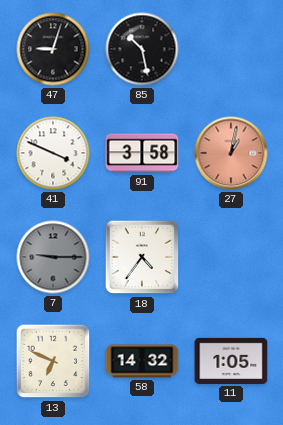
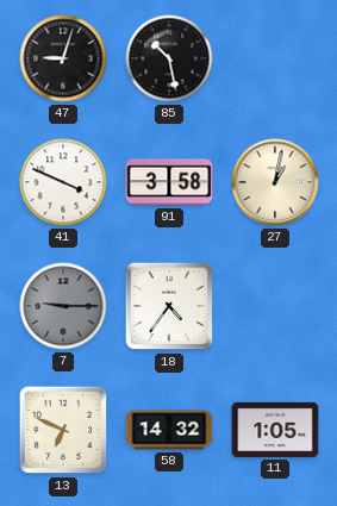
27 dial: salmon -> cream (275, 182)
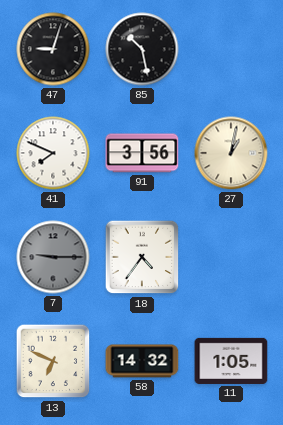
41: 3:49 -> 7:49 (53, 153)
91: 3:58 -> 3:56 (142, 153)
